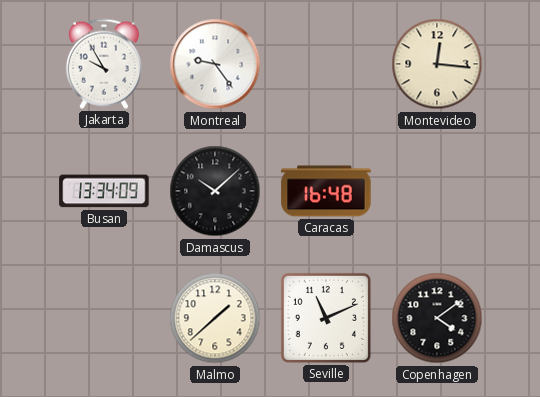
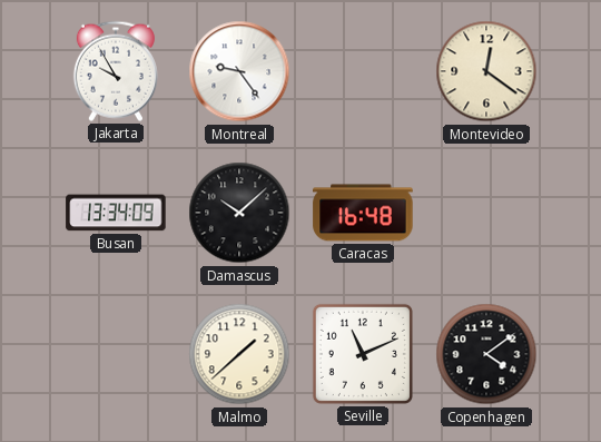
Montevideo: 12:16 -> 12:21 (486, 71)
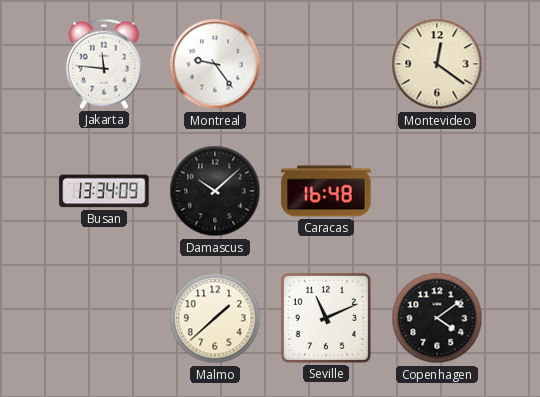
Jakarta: 9:55 -> 11:46 (104, 64)
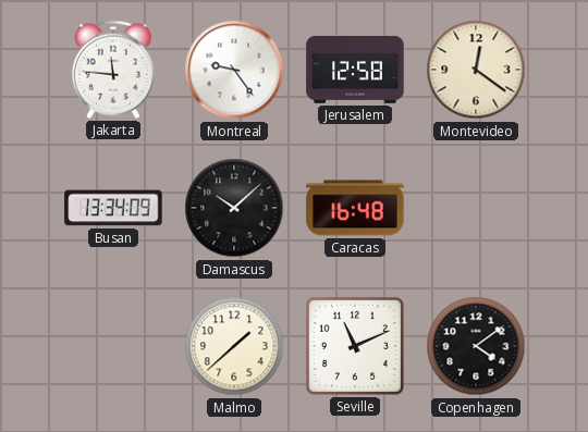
Jerusalem: none -> 12:58 (355, 71)
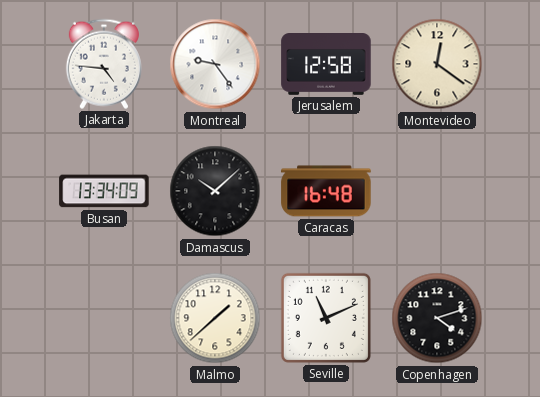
Jakarta: 11:46 -> 4:46 (104, 64)
Copenhagen: 4:09 -> 4:12 (437, 318)
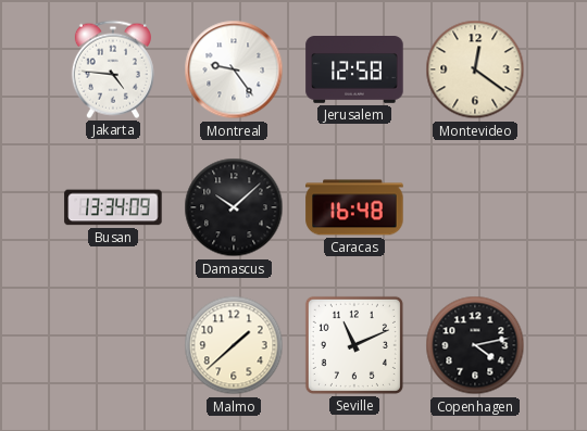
Copenhagen: 4:12 -> 4:13 (475, 345)
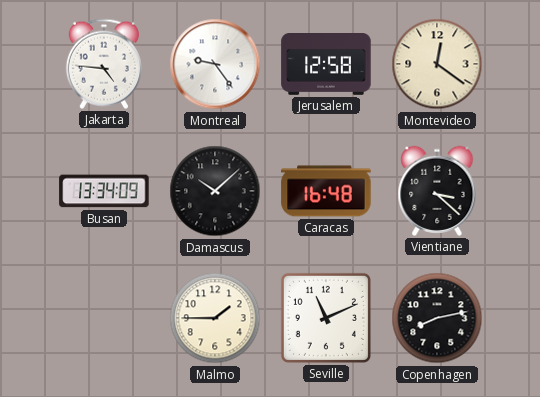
Vientiane: none -> 3:22 (437, 191)
Malmo: 1:38 -> 1:45 (215, 318)
Copenhagen: 4:13 -> 8:13 (437, 318)
